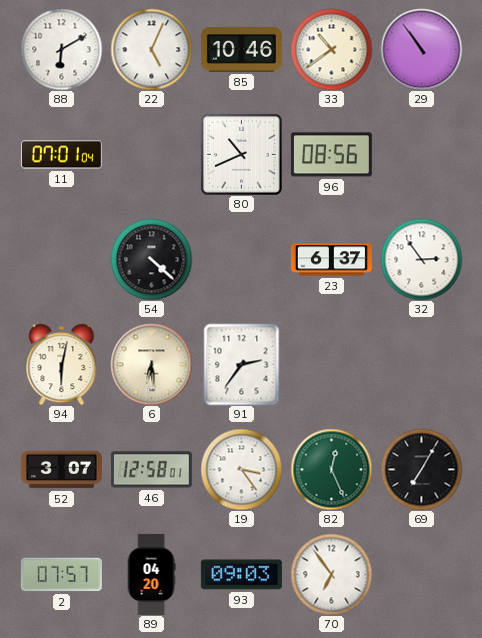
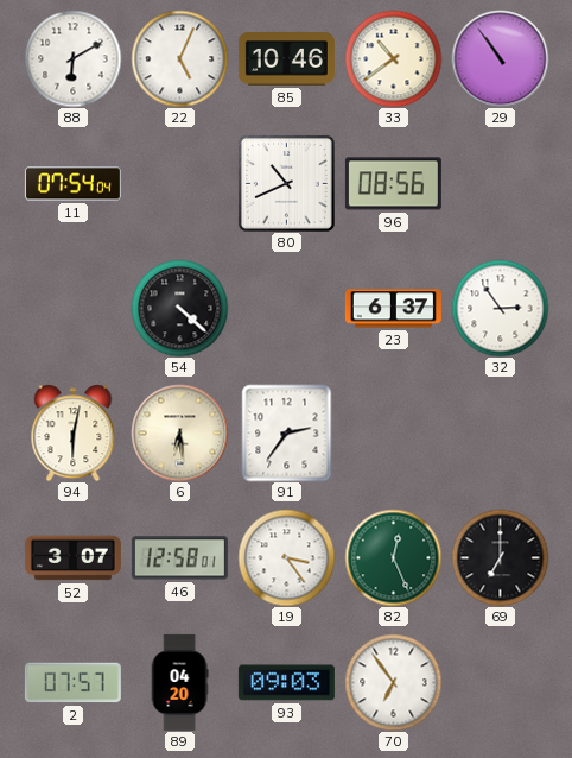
11: 07:01 -> 07:54 (72, 184)
69: 7:05 -> 7:00 (500, 557)
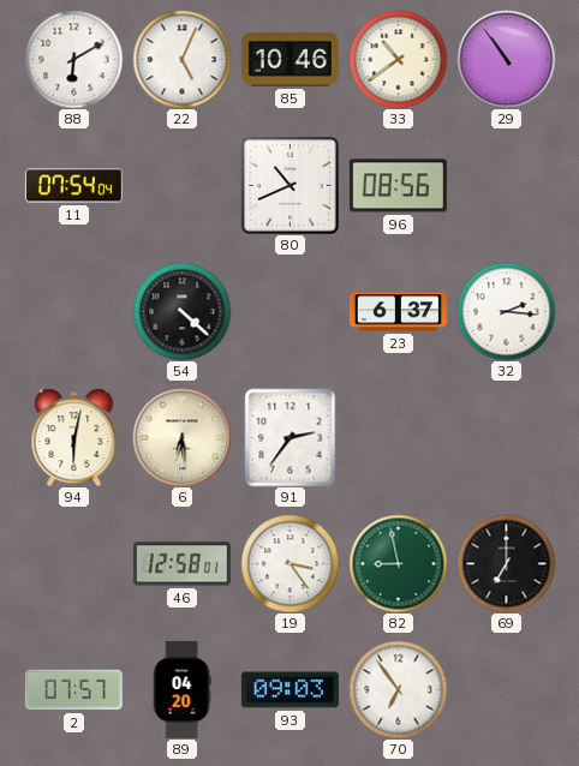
32: 2:54 -> 2:16 (506, 311)
52: 3:07 -> none (72, 558)
82: 12:26 -> 8:58 (398, 563)
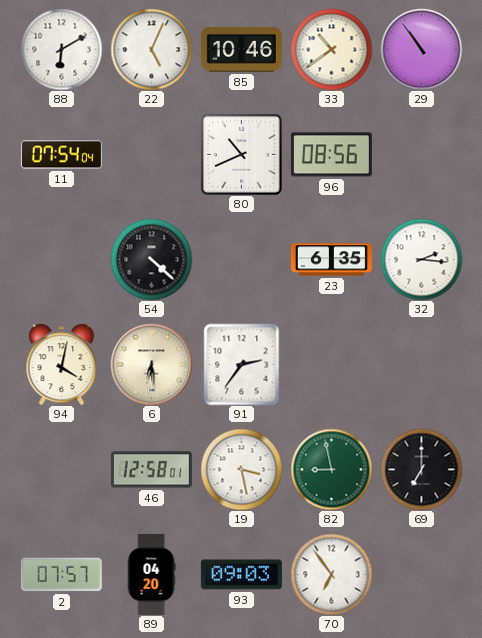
23: 6:37 -> 6:35 (331, 260)
94: 6:02 -> 4:02 (62, 364)
19: 3:24 -> 3:28 (241, 469)
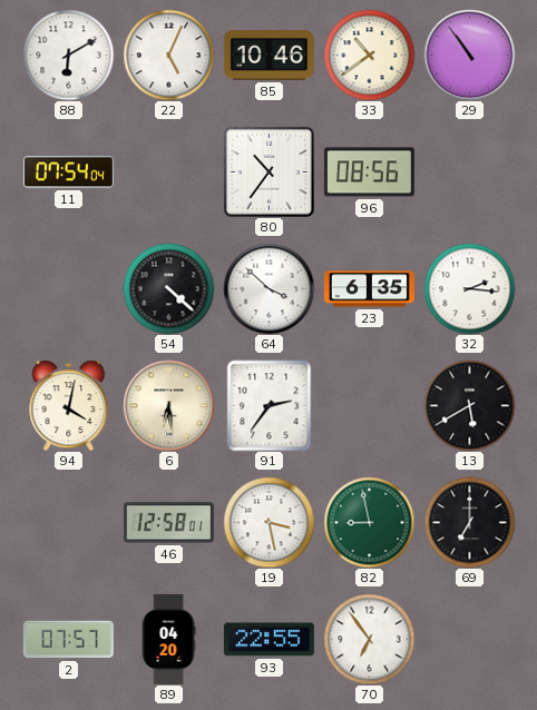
80: 10:41 -> 10:36 (268, 171)
64: none -> 3:52 (268, 288)
13: none -> 5:40 (469, 405)
93: 09:03 -> 22:55 (268, 640)
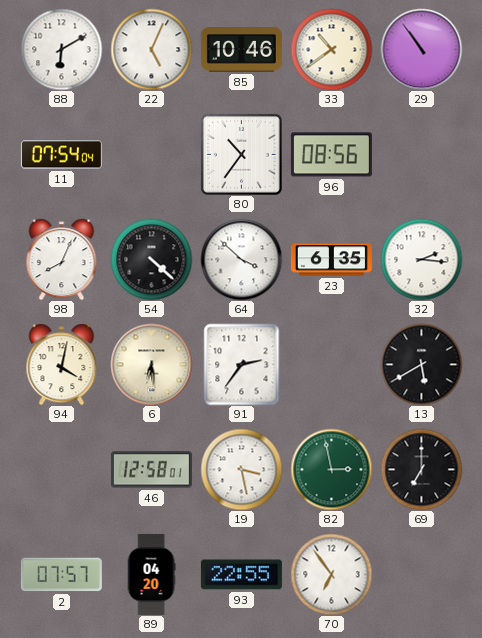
98: none -> 8:04 (62, 259)
82: 8:58 -> 2:58 (331, 469)
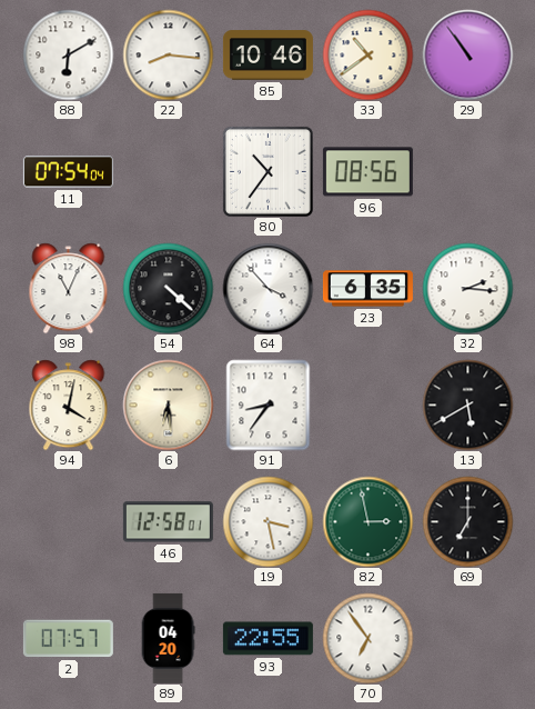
22: 5:04 -> 8:16 (168, 54)
98: 8:04 -> 11:04 (69, 288)
64: 3:52 -> 3:53 (267, 288)
91: 2:36 -> 8:36 (269, 405)
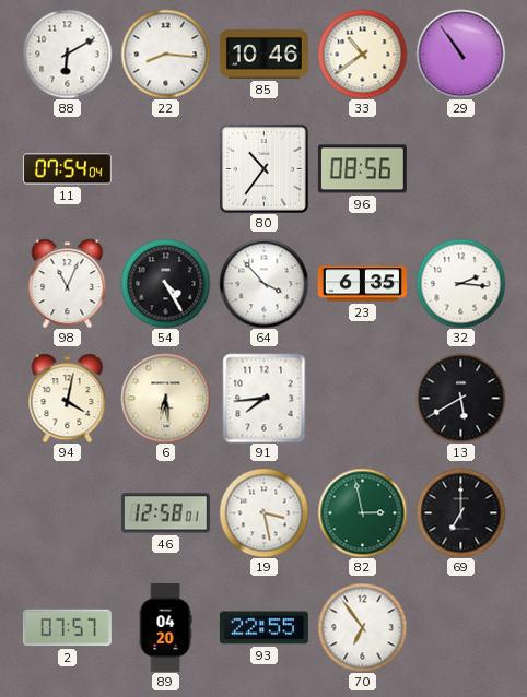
54: 4:22 -> 4:25 (165, 283)
91: 8:36 -> 7:44 (265, 398)
